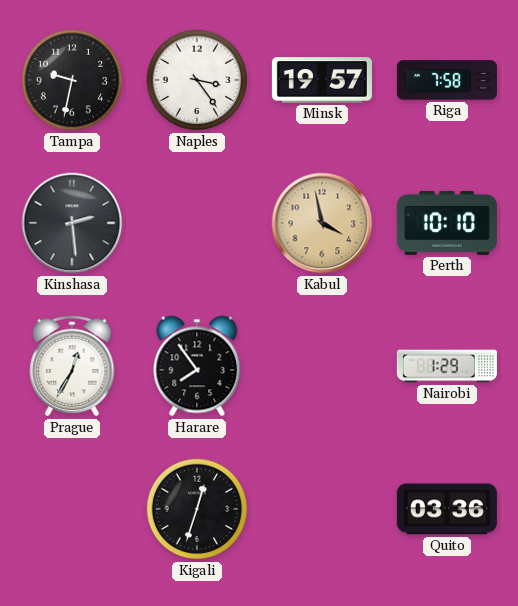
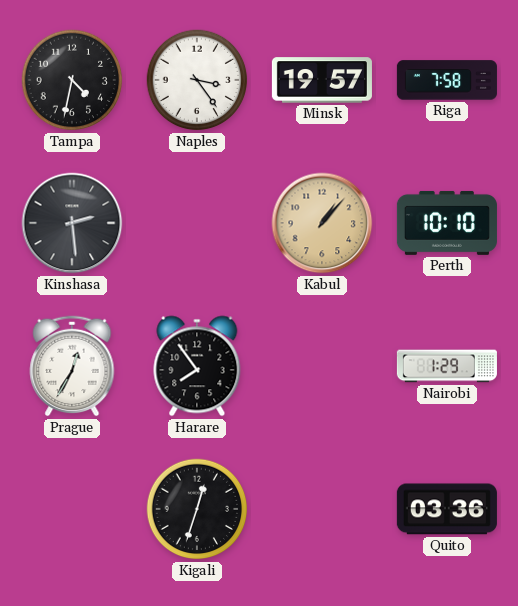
Tampa: 9:32 -> 4:32 (72, 80)
Kabul: 3:58 -> 1:07 (322, 223)
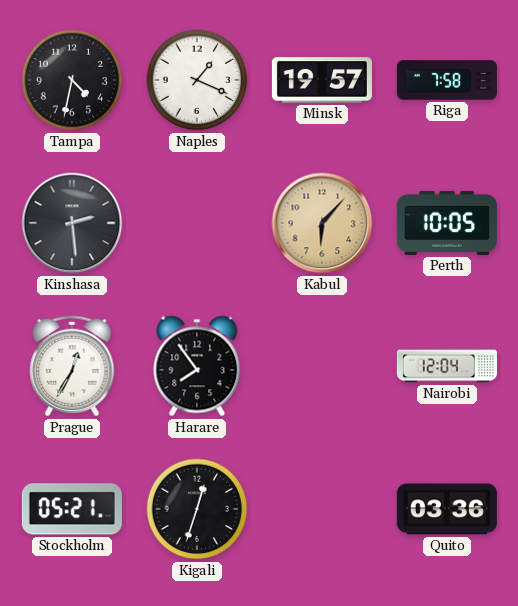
Naples: 3:24 -> 1:19 (197, 80)
Kabul: 1:07 -> 6:07 (322, 223)
Perth: 10:10 -> 10:05 (447, 223)
Nairobi: 1:29 -> 12:04 (447, 366)
Stockholm: none -> 05:21 (72, 509)
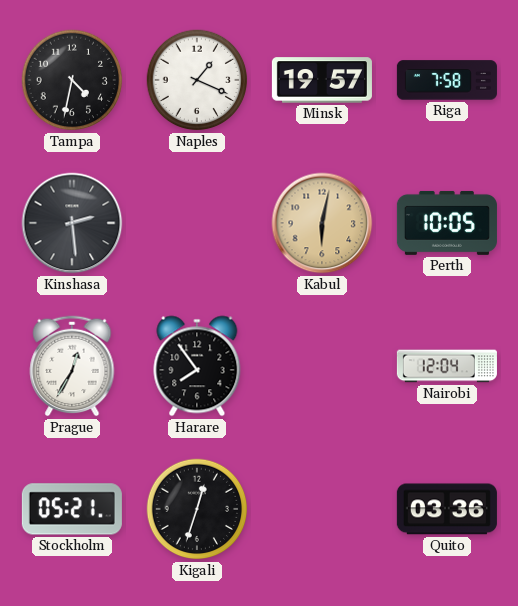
Kabul: 6:07 -> 6:02 (322, 223)
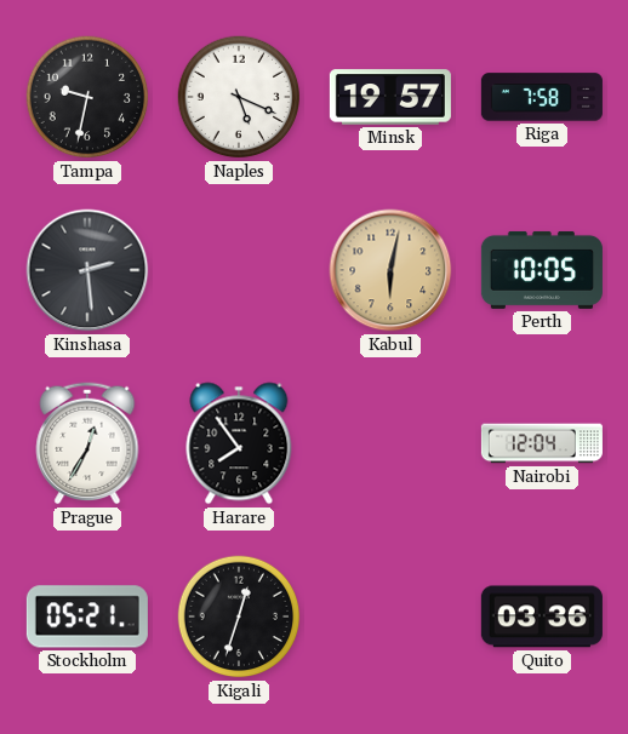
Tampa: 4:32 -> 9:32 (87, 97)
Naples: 1:19 -> 5:19 (239, 97)
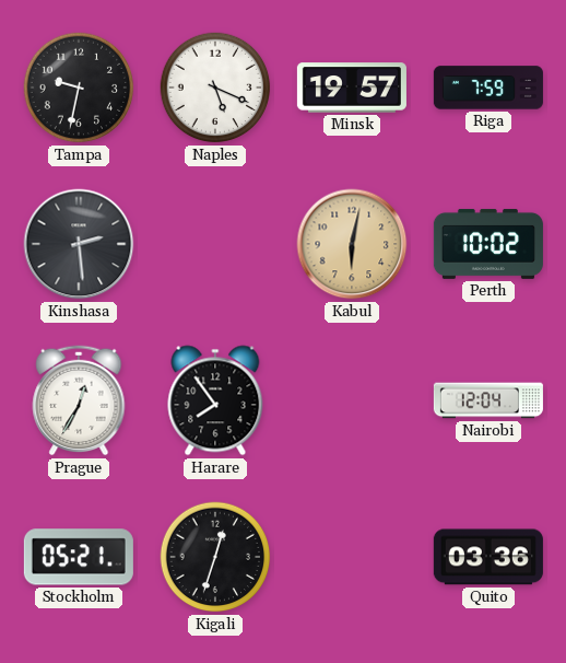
Riga: 7:58 -> 7:59 (488, 88)
Perth: 10:05 -> 10:02 (488, 244)
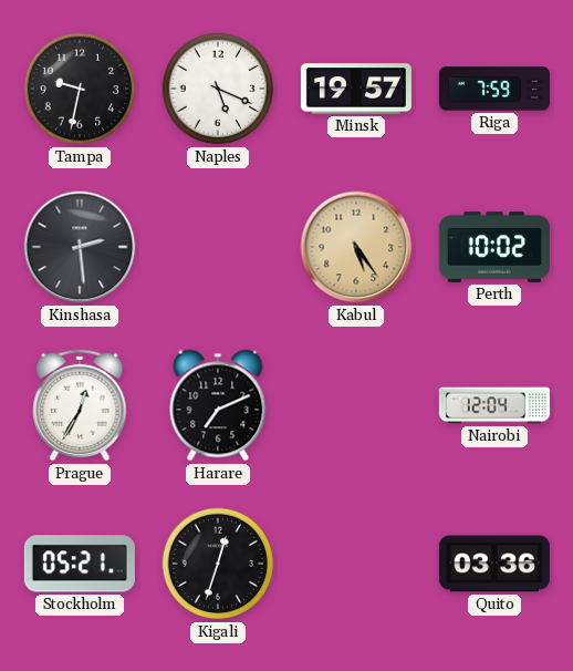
Kabul: 6:02 -> 5:24 (356, 247)
Harare: 7:54 -> 7:11 (218, 405)
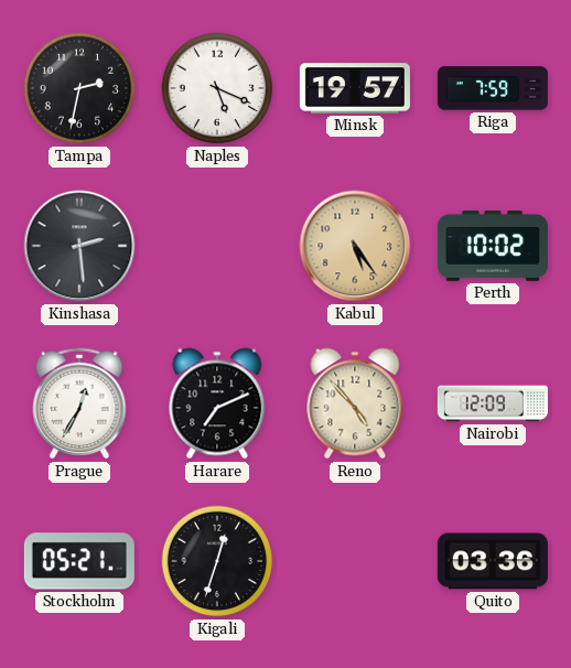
Tampa: 9:32 -> 2:32 (79, 88)
Reno: none -> 4:53 (355, 403)
Nairobi: 12:04 -> 12:09 (493, 403)
